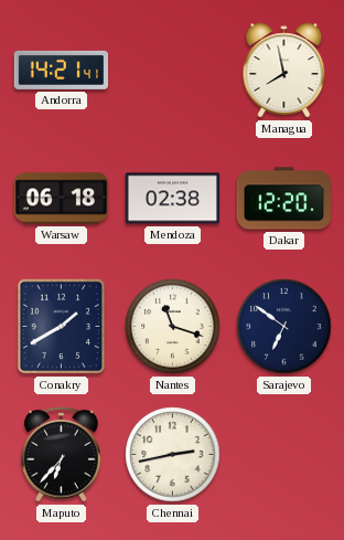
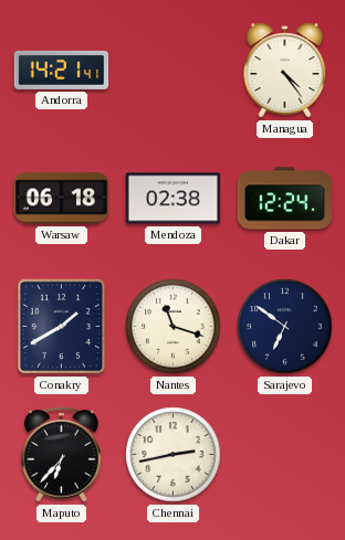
Managua: 7:58 -> 4:24 (285, 71)
Dakar: 12:20 -> 12:24 (284, 199)
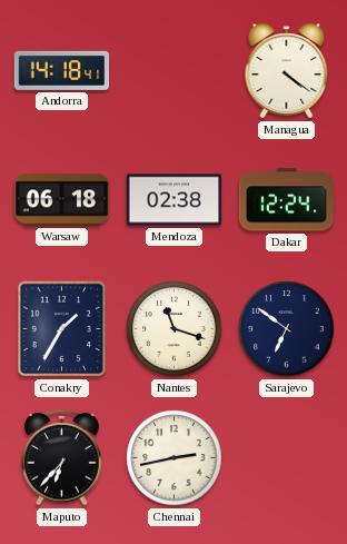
Andorra: 14:21 -> 14:18 (62, 70)
Managua: 4:24 -> 4:21 (287, 71)
Conakry: 1:40 -> 1:35 (62, 329)
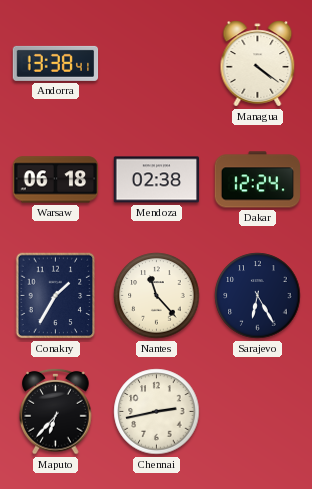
Andorra: 14:18 -> 13:38 (56, 63)
Nantes: 11:18 -> 11:23 (157, 296)
Sarajevo: 6:51 -> 6:25 (258, 296)
